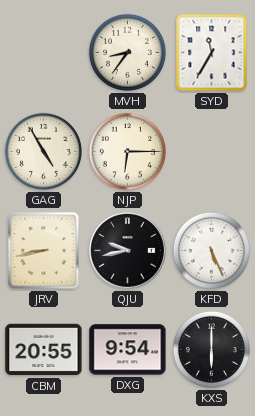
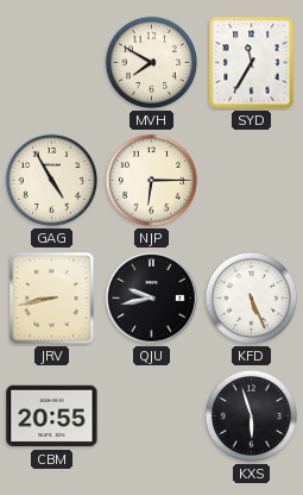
MVH: 8:36 -> 7:50 (151, 62)
DXG: 9:54 -> none (128, 350)
KXS: 6:00 -> 5:57 (251, 415)
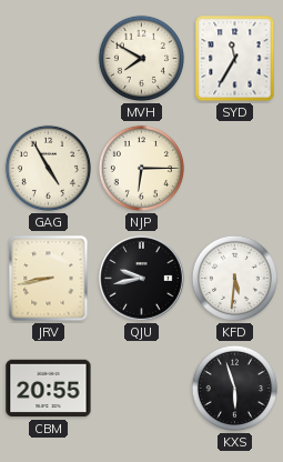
KFD: 5:26 -> 5:31 (234, 278)
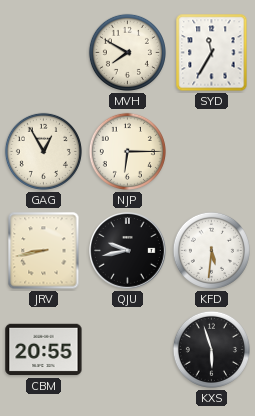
GAG: 4:55 -> 12:55 (43, 151)
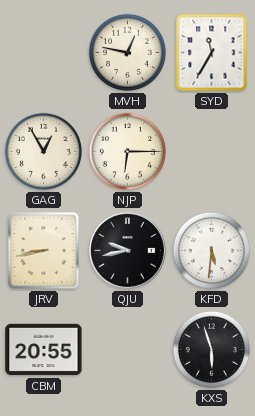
MVH: 7:50 -> 12:47 (127, 52)
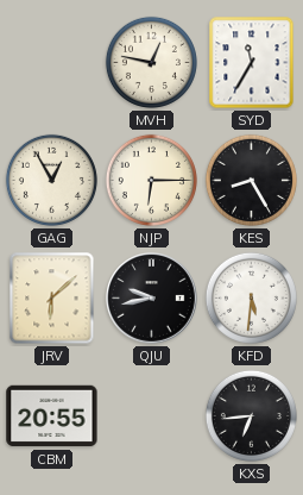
KES: none -> 8:25 (251, 180)
JRV: 8:43 -> 6:08 (52, 299)
KXS: 5:57 -> 6:44 (251, 415)
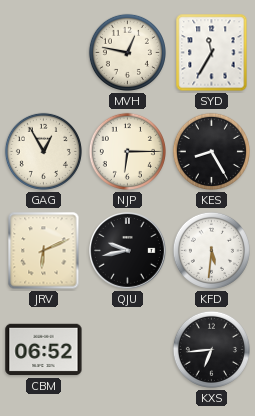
JRV: 6:08 -> 6:11 (44, 251)
CBM: 20:55 -> 06:52 (44, 350)
